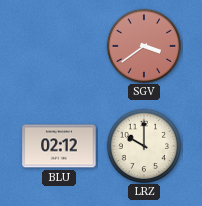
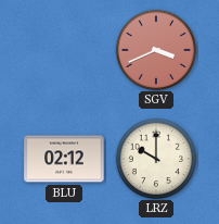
SGV: 3:39 -> 3:41 (155, 49)
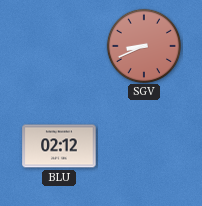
SGV: 3:41 -> 8:41 (143, 45)
LRZ: 10:00 -> none (155, 158)
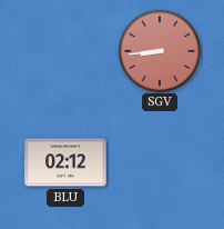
SGV: 8:41 -> 8:44 (159, 50)
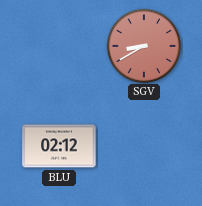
SGV: 8:44 -> 8:40 (143, 45)
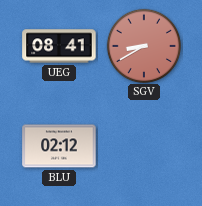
UEG: none -> 08:41 (59, 46)
